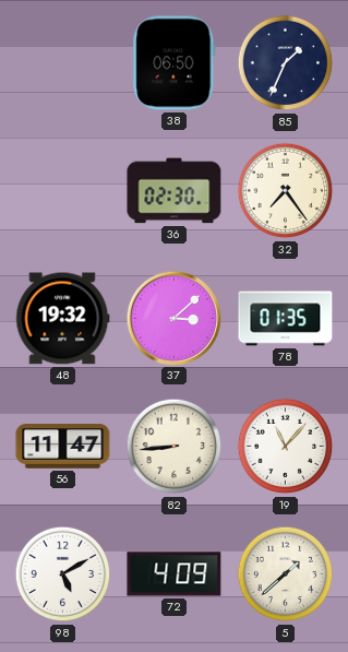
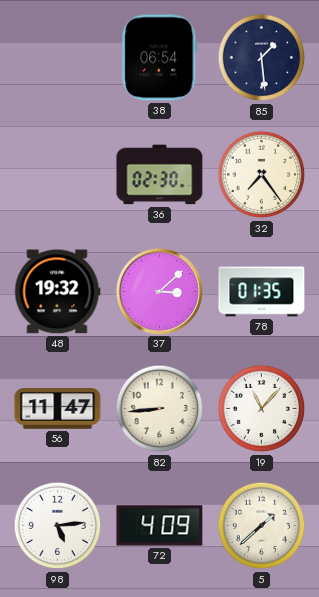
38: 06:50 -> 06:54 (160, 58)
85: 1:34 -> 1:29 (262, 58)
98: 5:10 -> 5:14 (58, 526)
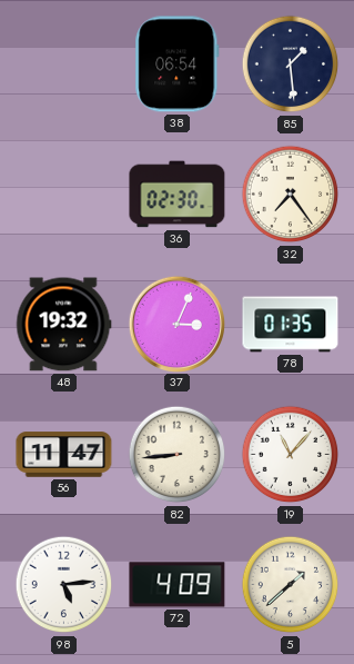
37: 3:08 -> 3:04 (176, 324)
